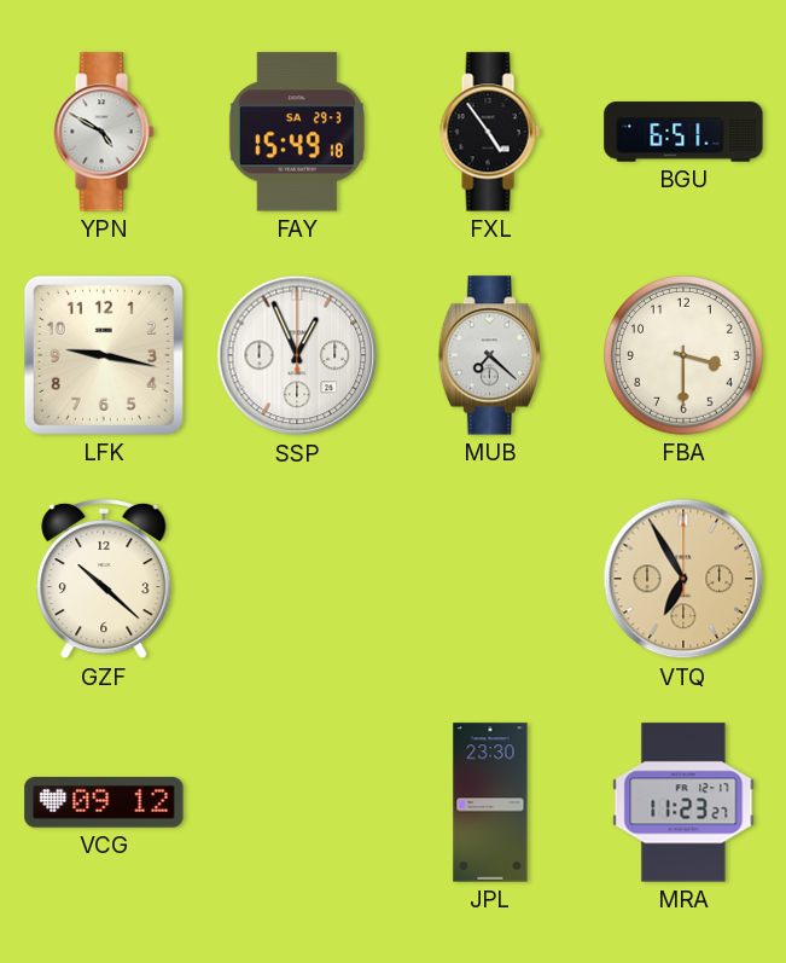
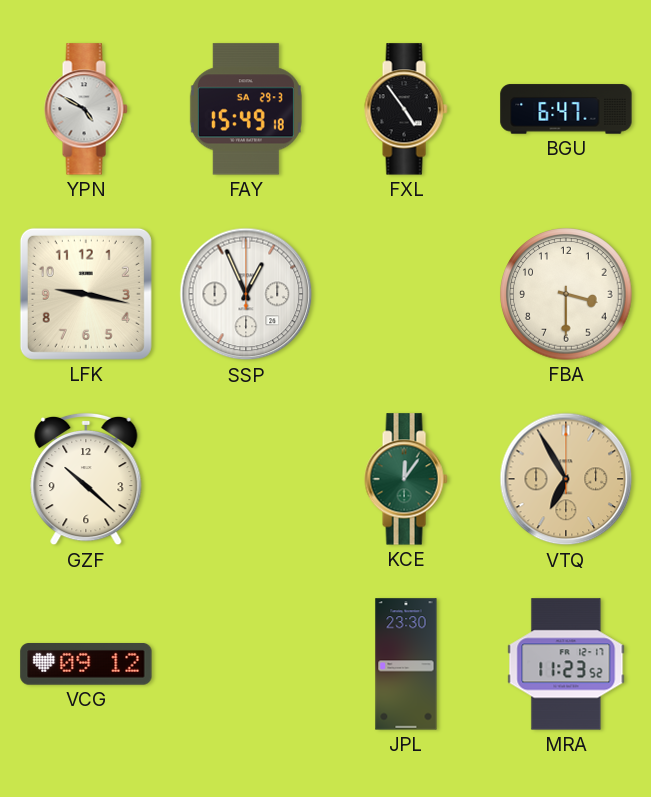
BGU: 6:51 -> 6:47 (566, 109)
MUB: 7:22 -> none (489, 355)
KCE: none -> 12:06 (406, 479)
MRA: 11:23:27 -> 11:23:52 (566, 664)
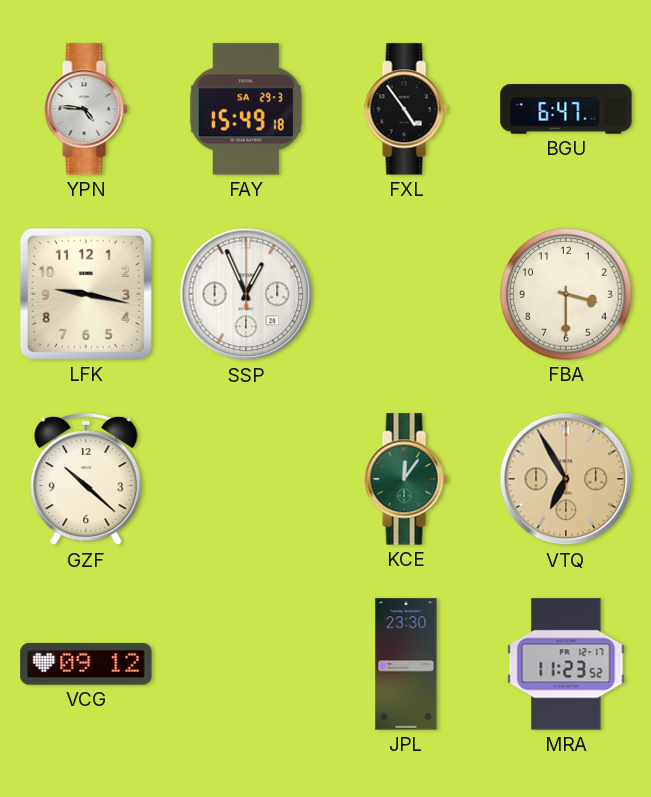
YPN: 4:50 -> 4:46 (86, 109)
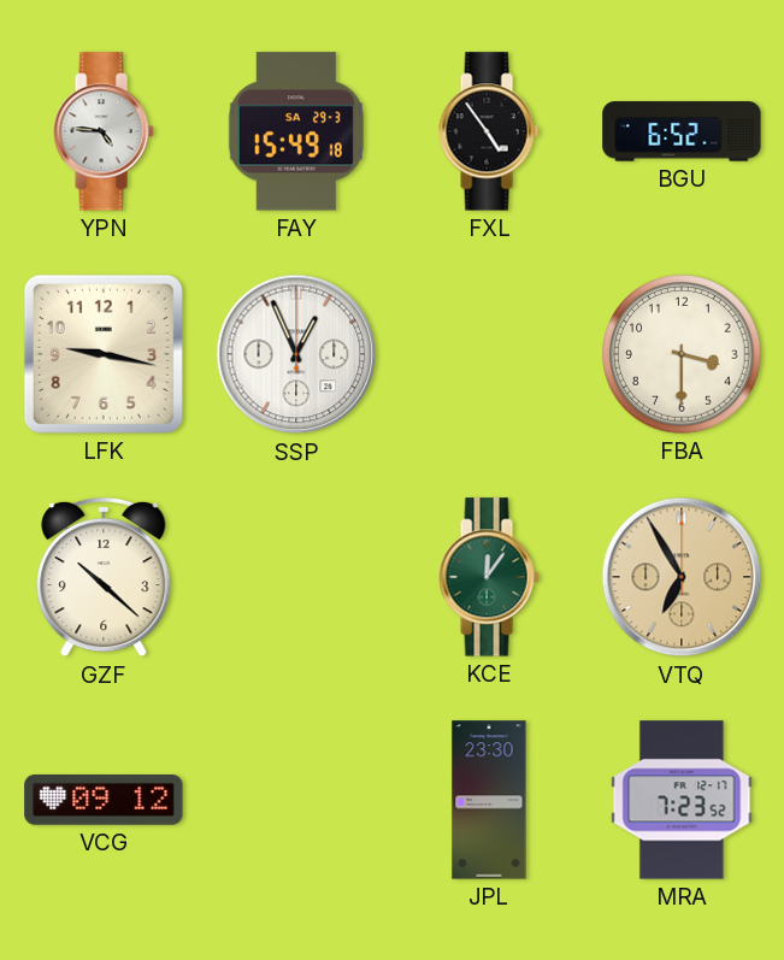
BGU: 6:47 -> 6:52 (682, 131)
MRA: 11:23 -> 7:23 (682, 800)
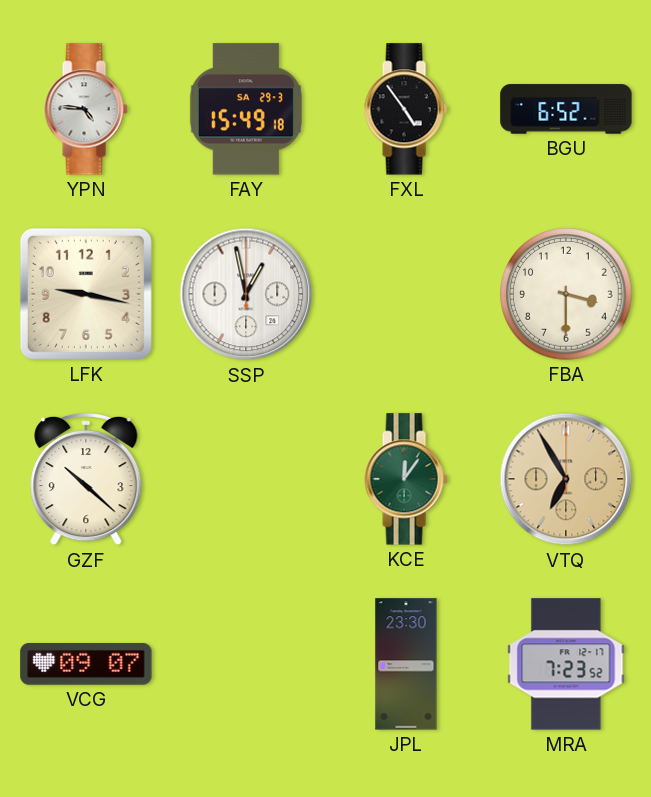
SSP: 12:56 -> 12:58 (246, 294)
VCG: 09:12 -> 09:07 (86, 665)
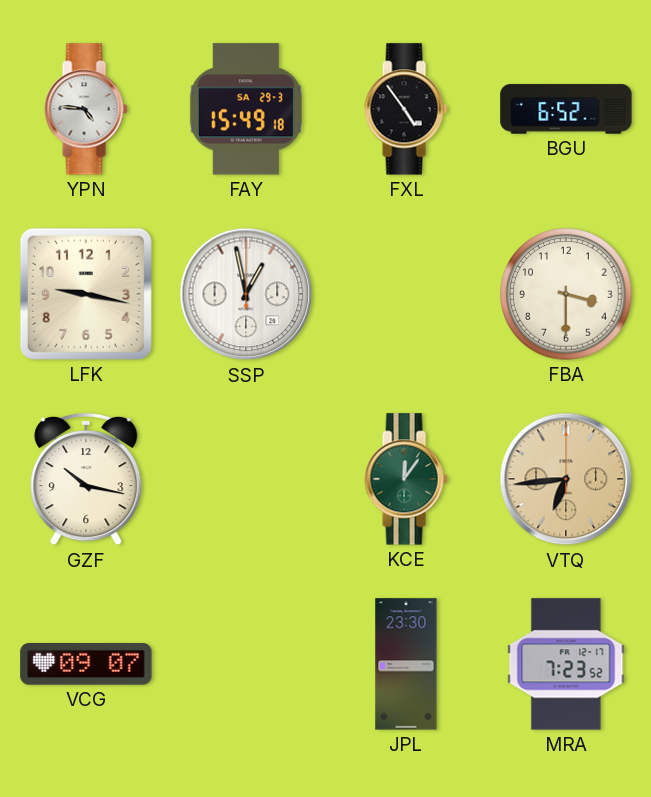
GZF: 10:22 -> 10:17 (86, 479)
VTQ: 6:55 -> 6:44 (566, 479)
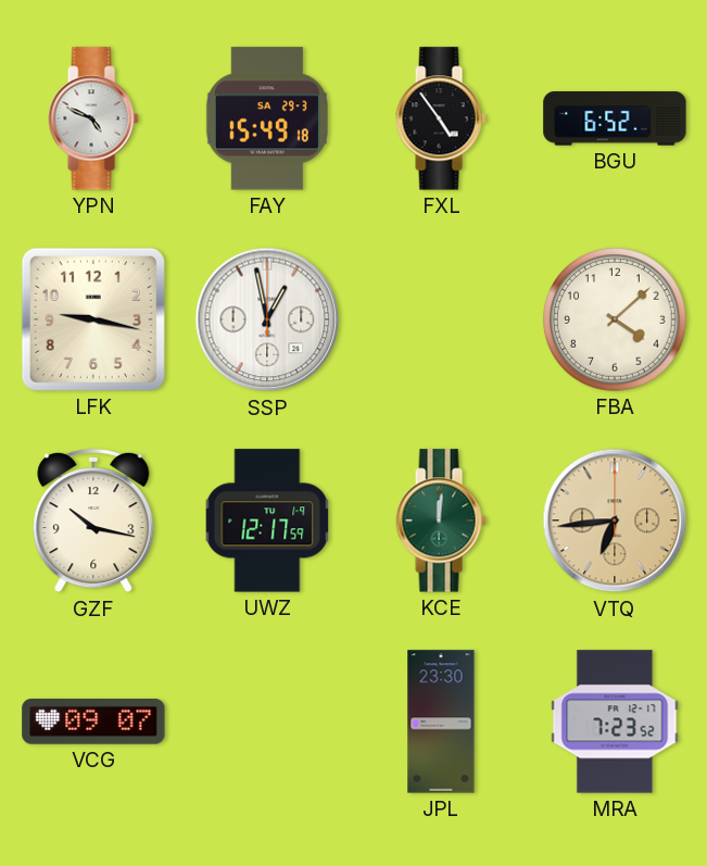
YPN: 4:46 -> 4:49 (93, 118)
FBA: 3:30 -> 4:08 (615, 319)
UWZ: none -> 12:17 (267, 520)
KCE: 12:06 -> 12:01 (441, 520)
